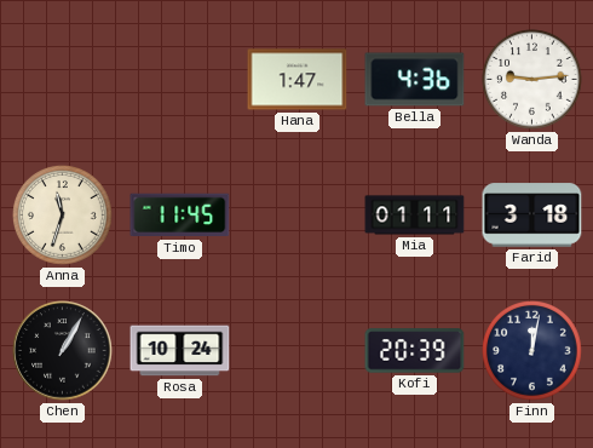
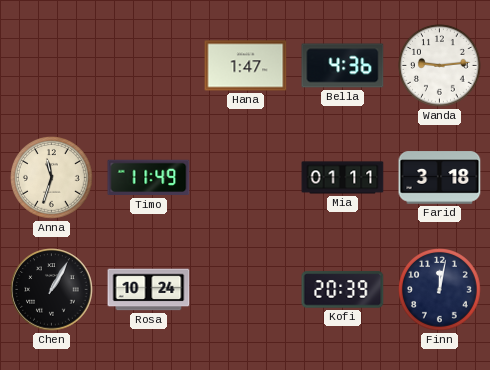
Timo: 11:45 -> 11:49 (149, 178)
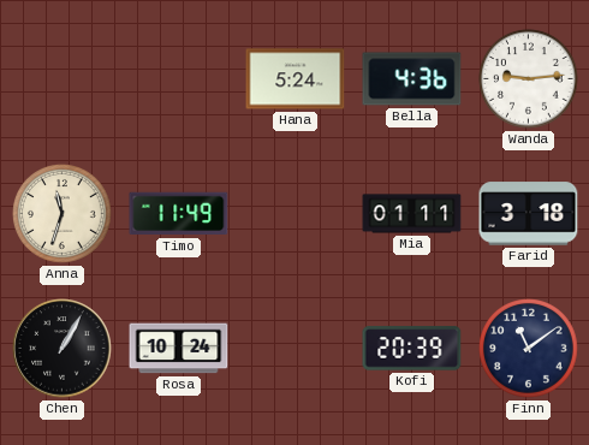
Hana: 1:47 -> 5:24 (296, 79)
Finn: 12:02 -> 11:09 (529, 349)
